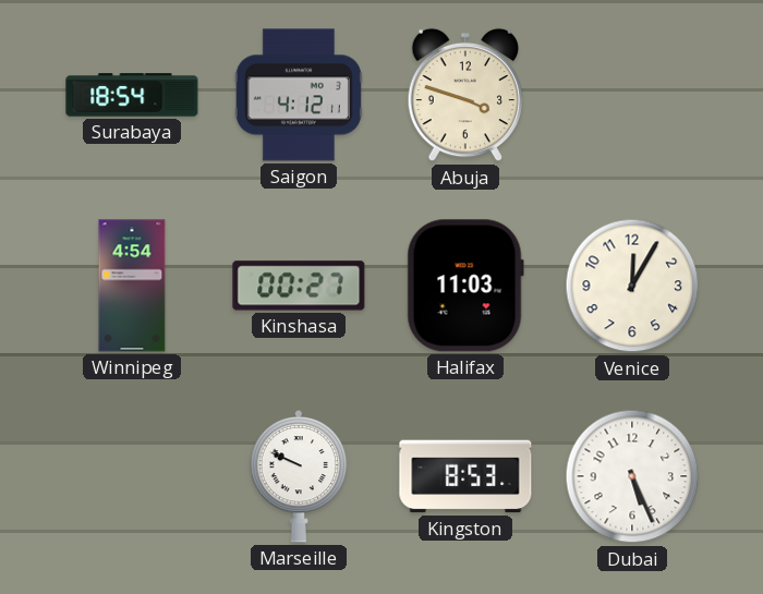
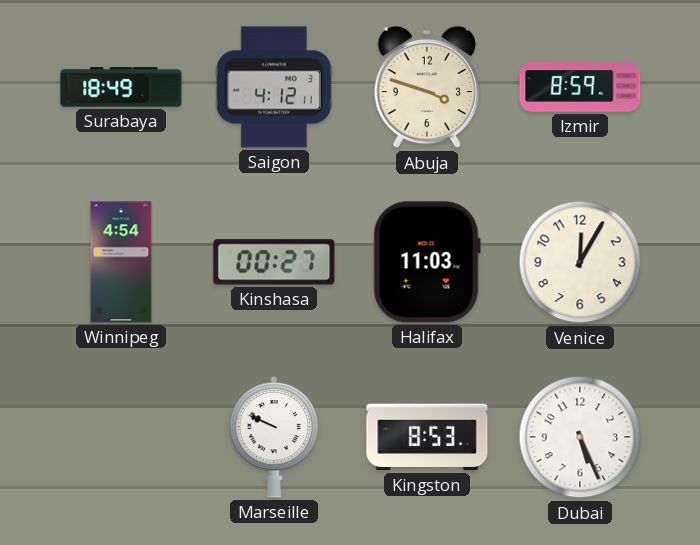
Surabaya: 18:54 -> 18:49 (121, 87)
Izmir: none -> 8:59 (580, 87)
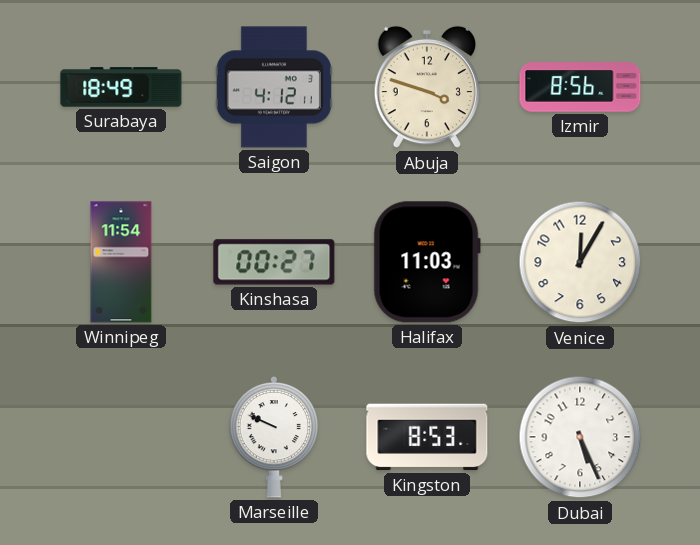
Izmir: 8:59 -> 8:56 (580, 87)
Winnipeg: 4:54 -> 11:54 (121, 262)
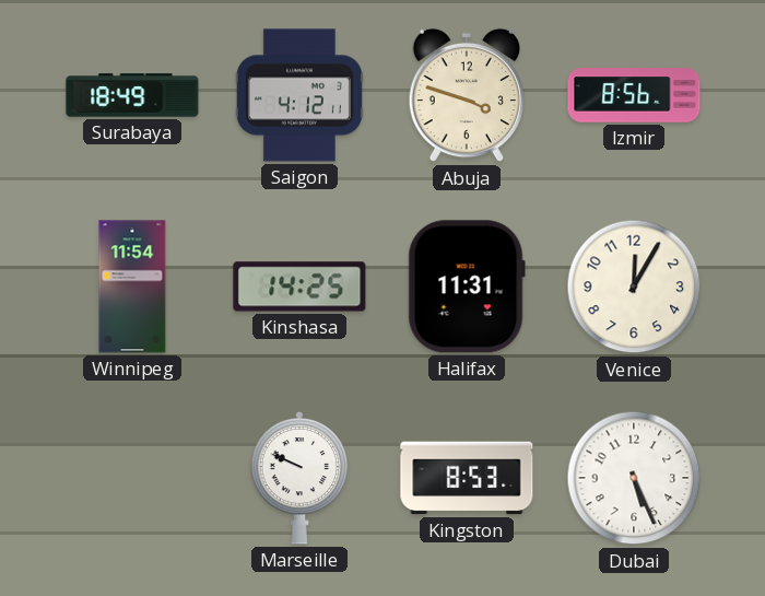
Kinshasa: 00:27 -> 14:25 (299, 287)
Halifax: 11:03 -> 11:31 (467, 287)
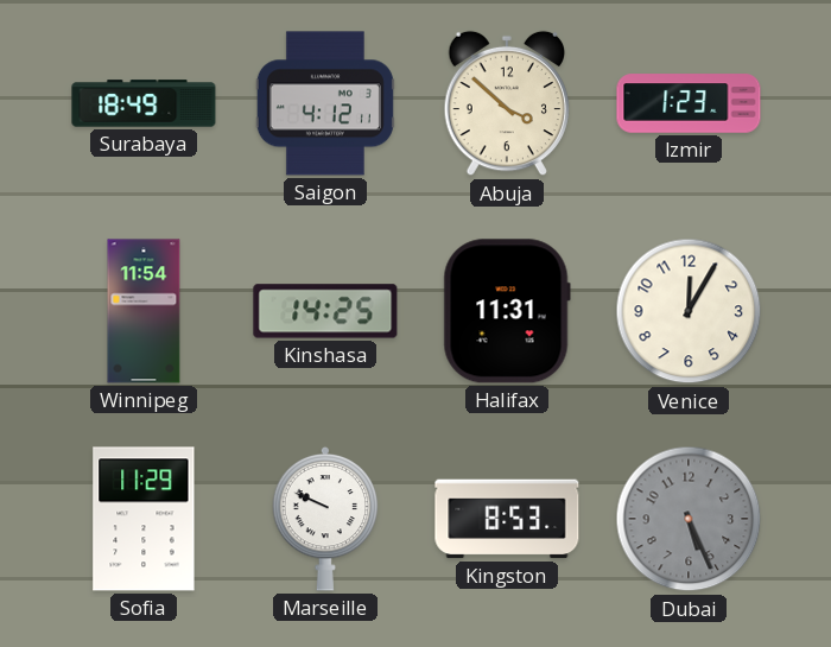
Abuja: 3:48 -> 3:52 (506, 103)
Izmir: 8:56 -> 1:23 (689, 103)
Sofia: none -> 11:29 (144, 519)
Dubai dial: white -> grey (689, 519)
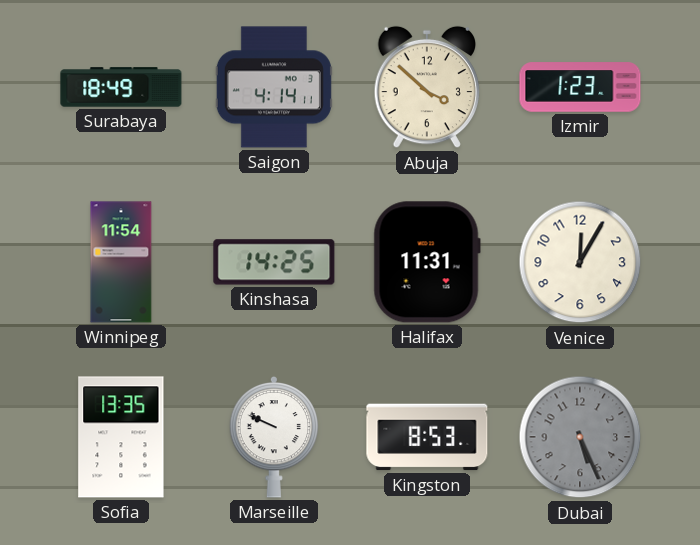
Saigon: 4:12 -> 4:14 (274, 87)
Sofia: 11:29 -> 13:35 (121, 437)
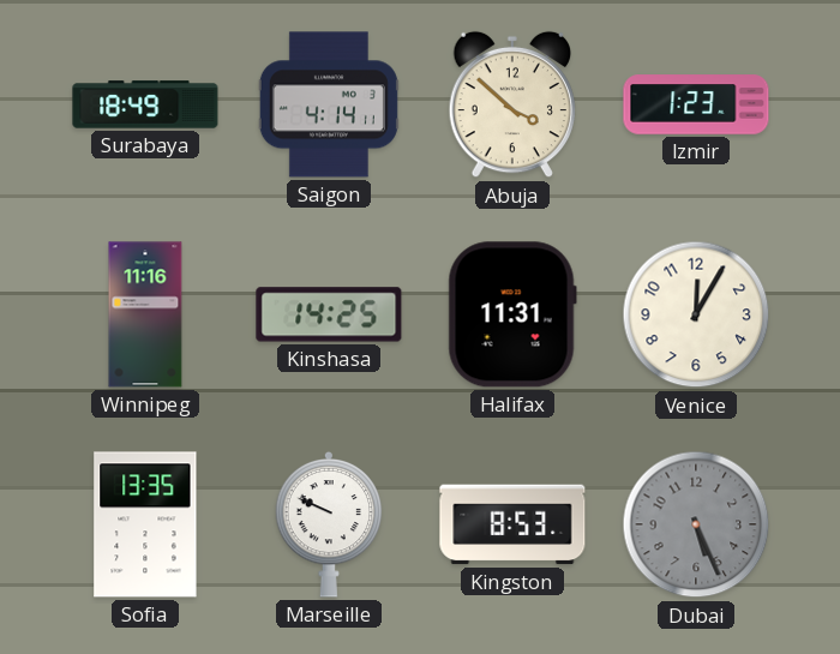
Winnipeg: 11:54 -> 11:16 (145, 314)
